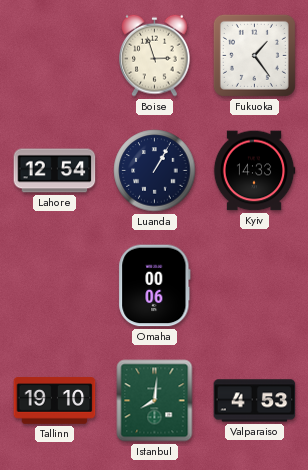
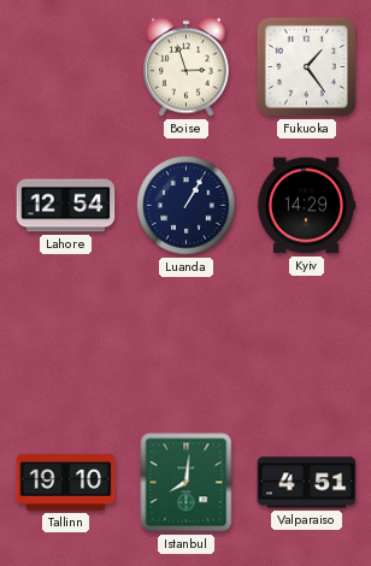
Kyiv: 14:33 -> 14:29 (306, 206)
Omaha: 00:06 -> none (155, 286)
Valparaiso: 4:53 -> 4:51 (307, 483)
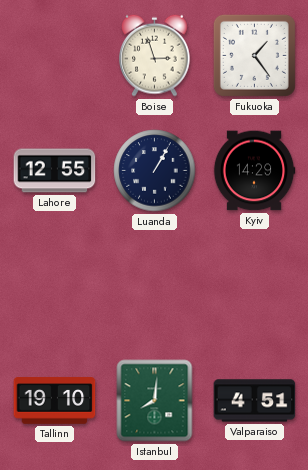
Lahore: 12:54 -> 12:55 (55, 171)
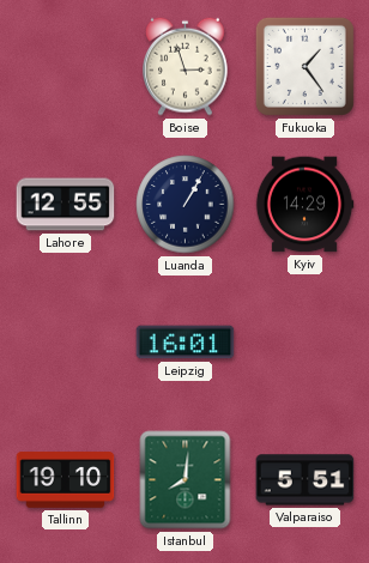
Leipzig: none -> 16:01 (186, 343)
Valparaiso: 4:51 -> 5:51 (306, 480)
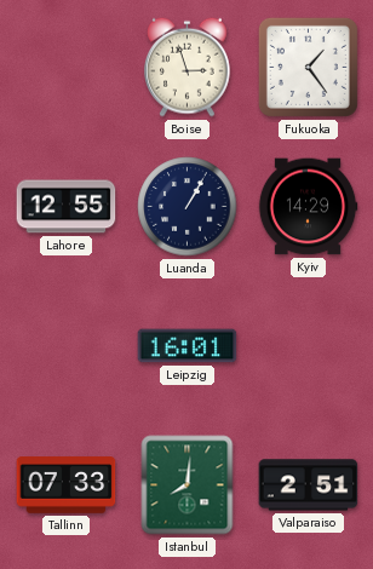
Tallinn: 19:10 -> 07:33 (67, 485)
Valparaiso: 5:51 -> 2:51 (309, 485)
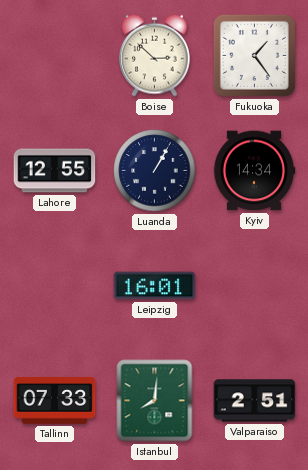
Boise: 2:57 -> 2:52 (155, 55)
Kyiv: 14:29 -> 14:34 (254, 171)
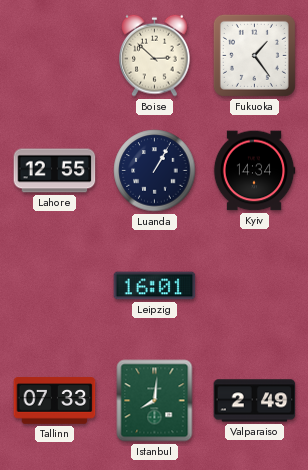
Valparaiso: 2:51 -> 2:49 (255, 401)
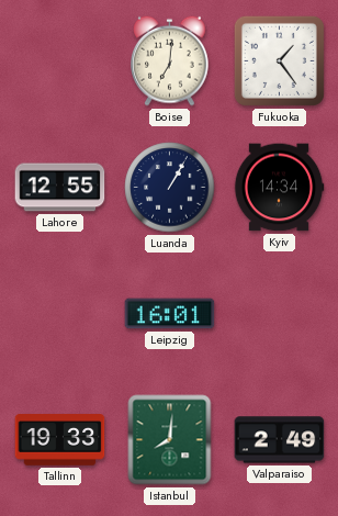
Boise: 2:52 -> 7:01 (170, 60)
Tallinn: 07:33 -> 19:33 (60, 440)
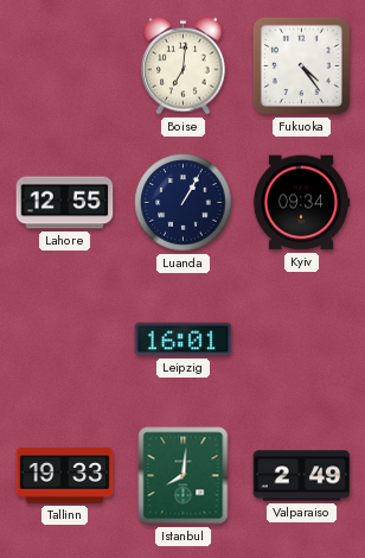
Fukuoka: 1:24 -> 4:24 (301, 65)
Kyiv: 14:34 -> 09:34 (301, 203)
